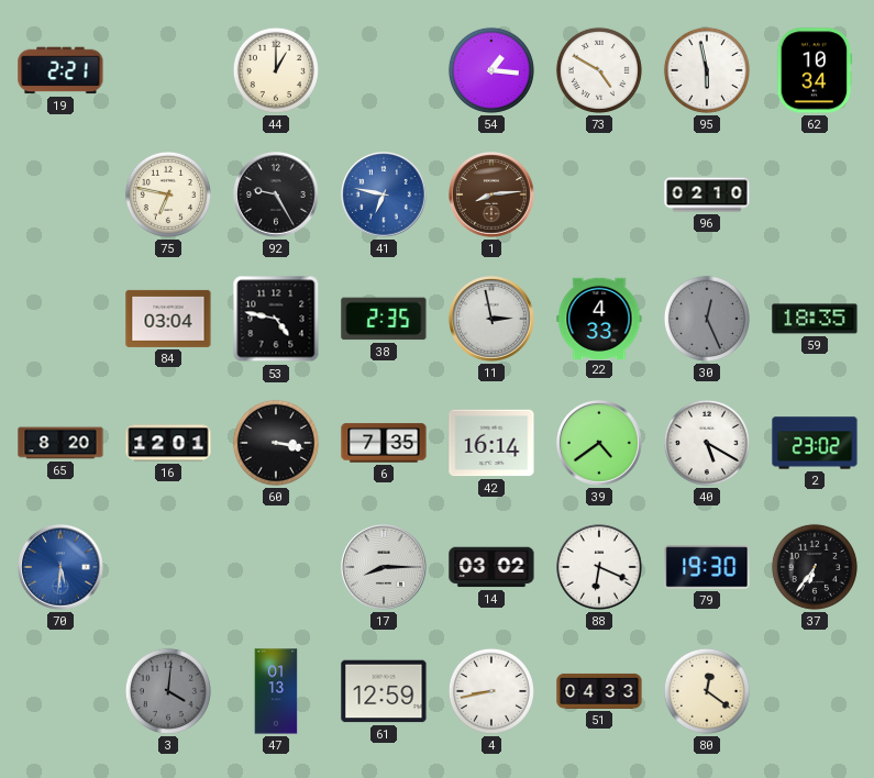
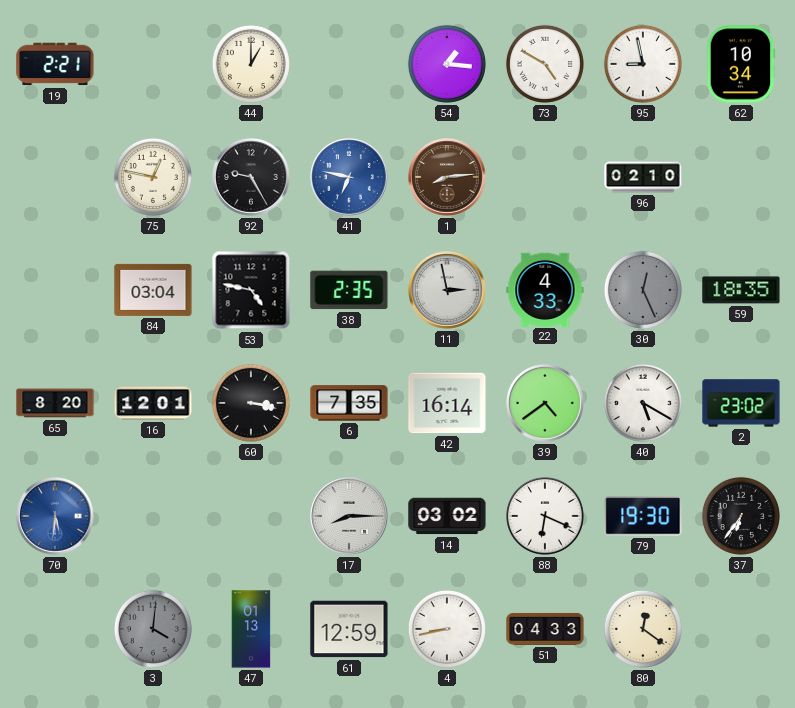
95: 5:58 -> 8:58 (643, 64)
75: 6:47 -> 12:47 (153, 177)
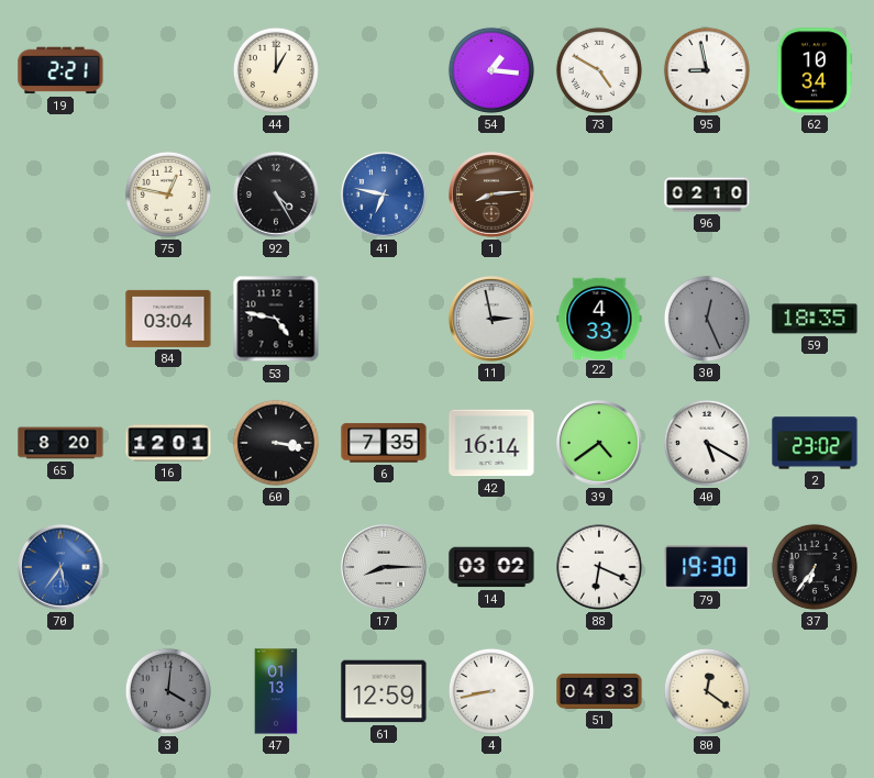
92: 9:25 -> 4:25 (277, 196)
38: 2:35 -> none (349, 290)
70: 5:31 -> 5:36 (62, 568)
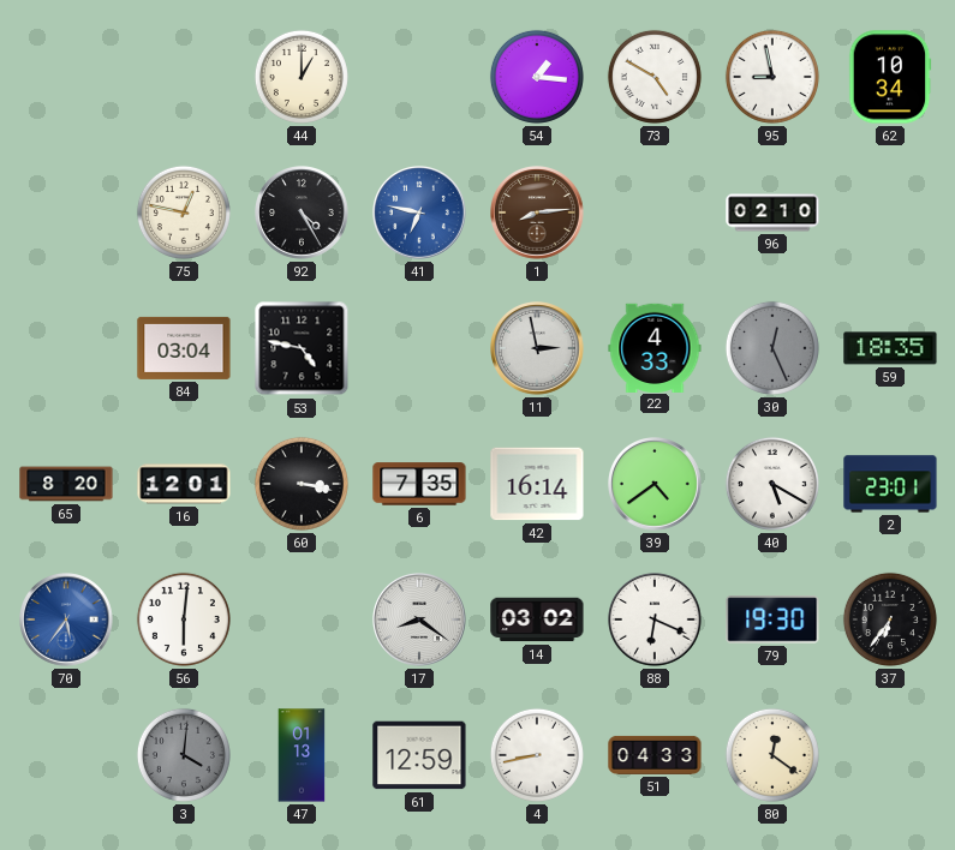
19: 2:21 -> none (60, 70)
2: 23:02 -> 23:01 (890, 484)
56: none -> 6:01 (184, 619)
17: 8:15 -> 8:21 (420, 621)
